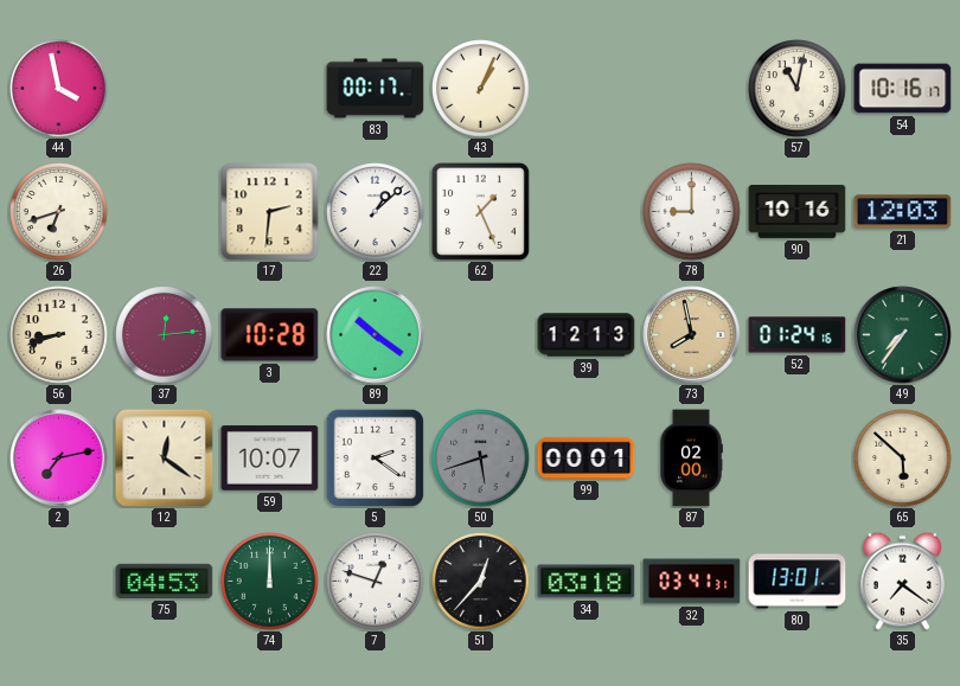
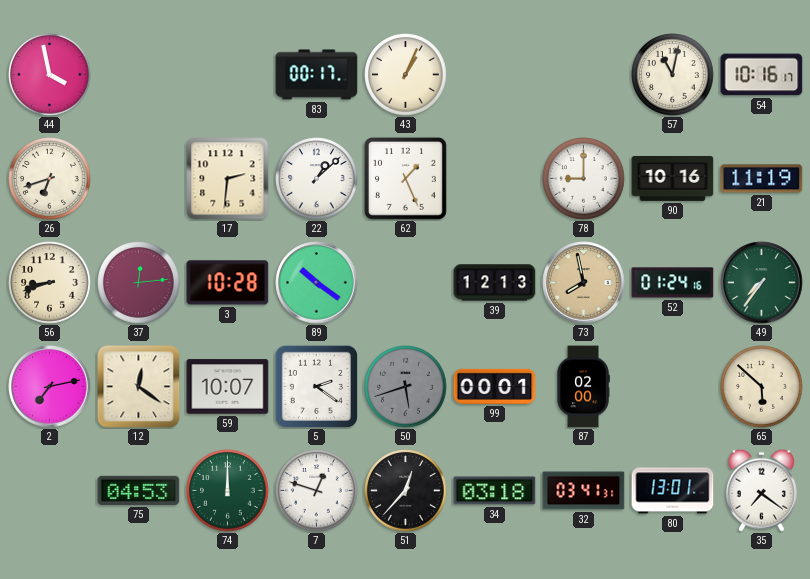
21: 12:03 -> 11:19 (762, 179)
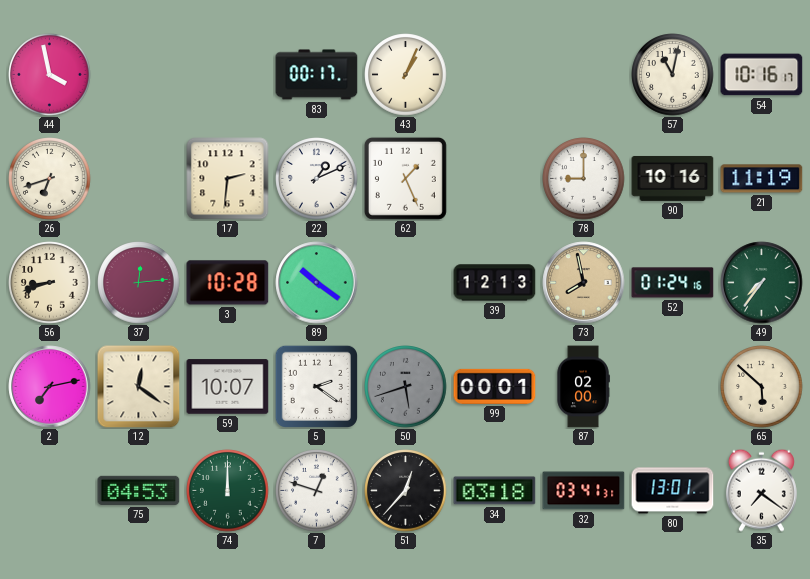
22: 1:08 -> 1:11 (317, 179)
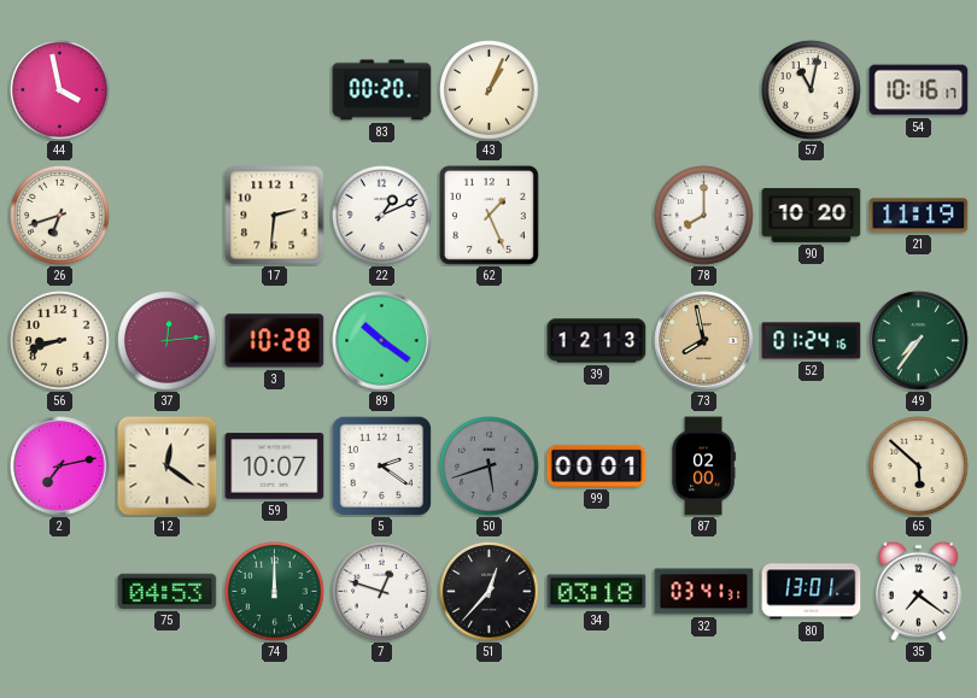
83: 00:17 -> 00:20 (382, 90)
78: 9:00 -> 8:00 (704, 216)
90: 10:16 -> 10:20 (812, 215)
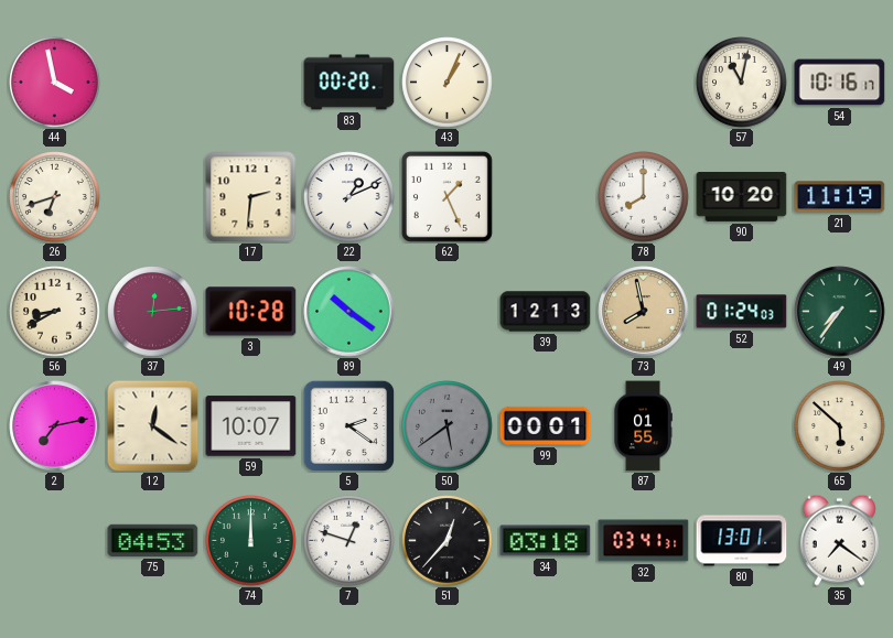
56: 8:42 -> 8:40 (55, 312)
52: 01:24:16 -> 01:24:03 (742, 312)
50: 5:42 -> 5:39 (448, 426)
87: 02:00 -> 01:55 (643, 426)
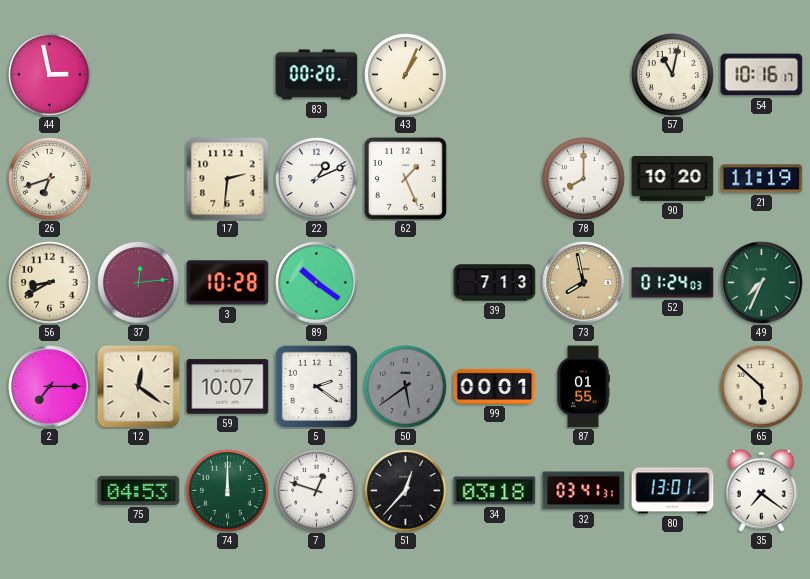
44: 3:58 -> 2:58 (50, 75)
39: 12:13 -> 7:13 (495, 283)
49: 7:36 -> 7:34 (762, 283)
2: 7:13 -> 7:15 (50, 387)
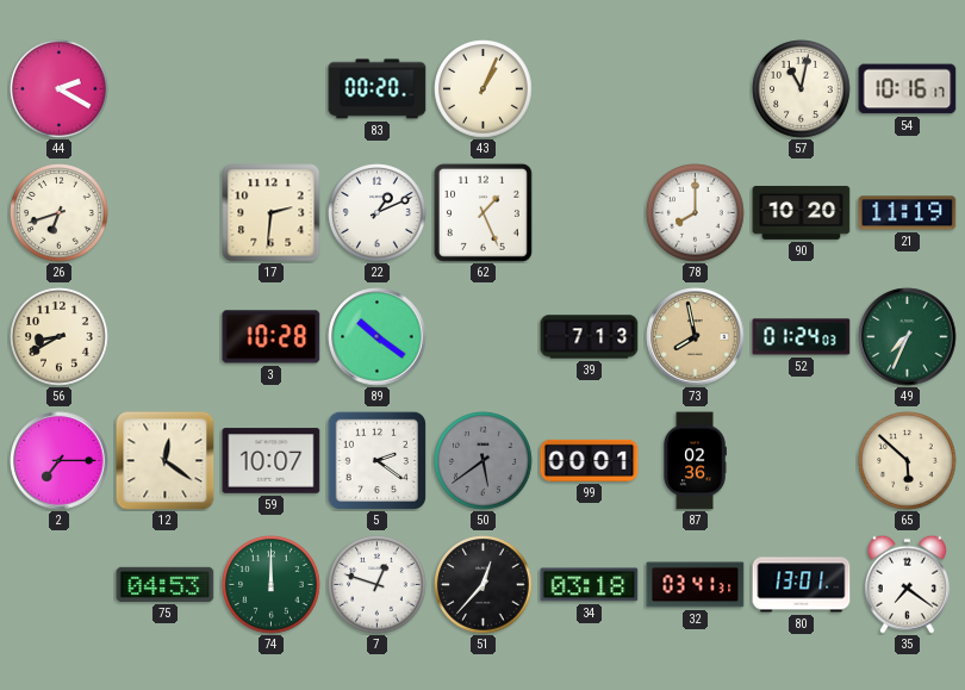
44: 2:58 -> 2:20 (60, 89)
37: 12:14 -> none (139, 283)
87: 01:55 -> 02:36 (695, 461)
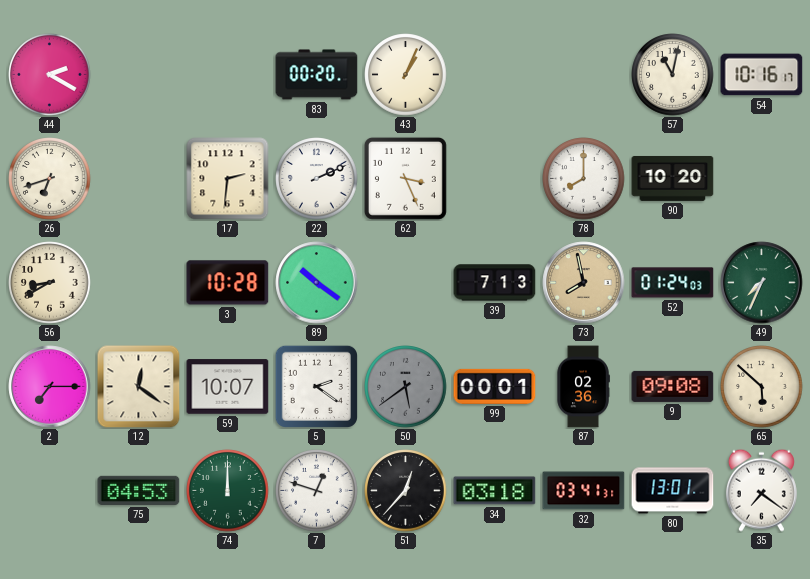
22: 1:11 -> 2:11 (317, 179)
62: 1:26 -> 3:26 (405, 178)
21: 11:19 -> none (908, 213)
9: none -> 09:08 (673, 386)
